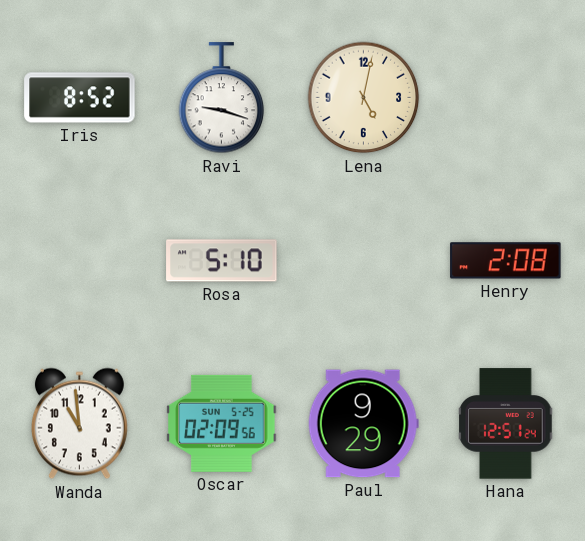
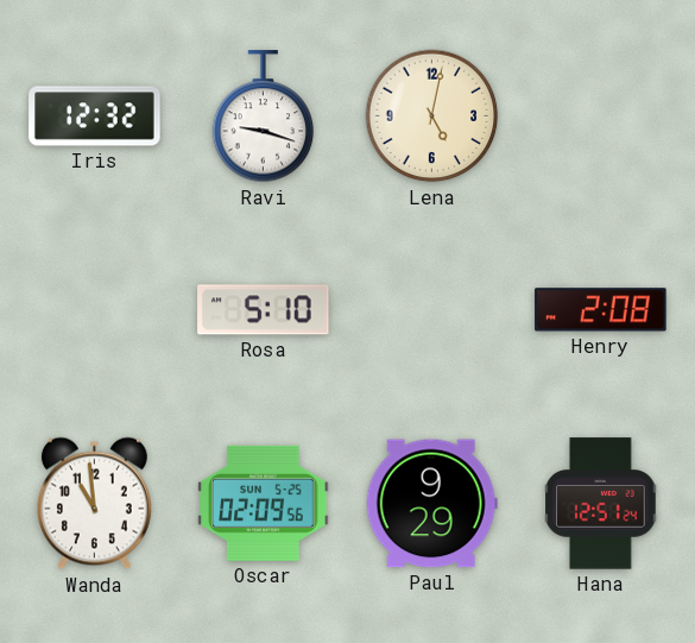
Iris: 8:52 -> 12:32 (95, 116)
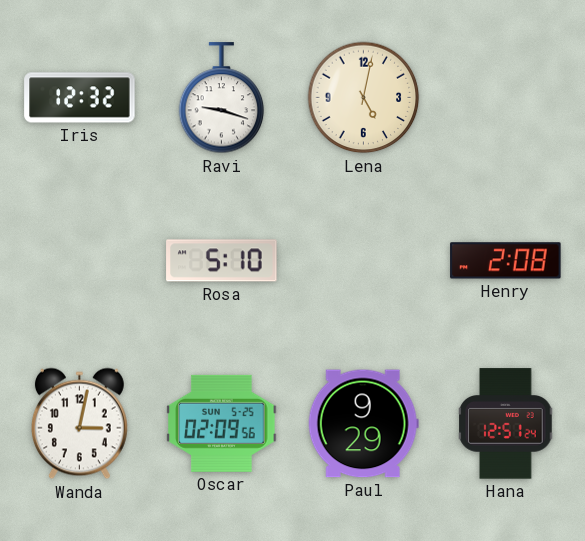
Wanda: 10:59 -> 3:02 (79, 424)
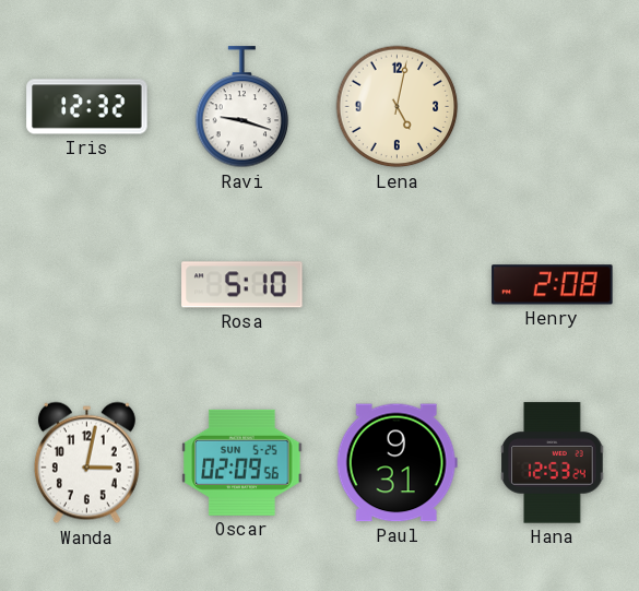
Paul: 9:29 -> 9:31 (397, 463)
Hana: 12:51 -> 12:53 (553, 463)
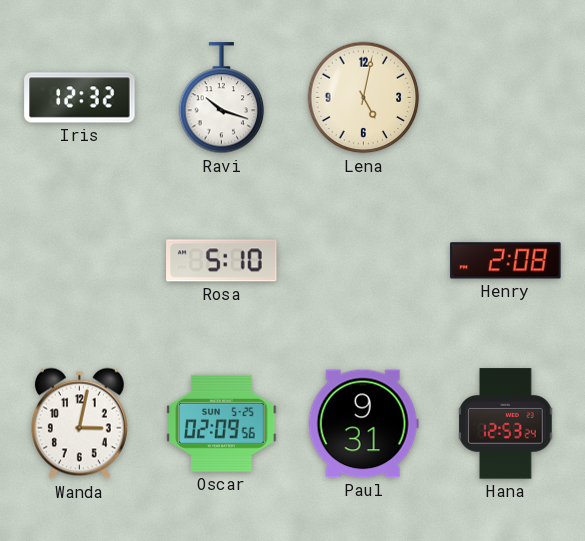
Ravi: 9:18 -> 10:18 (222, 98)
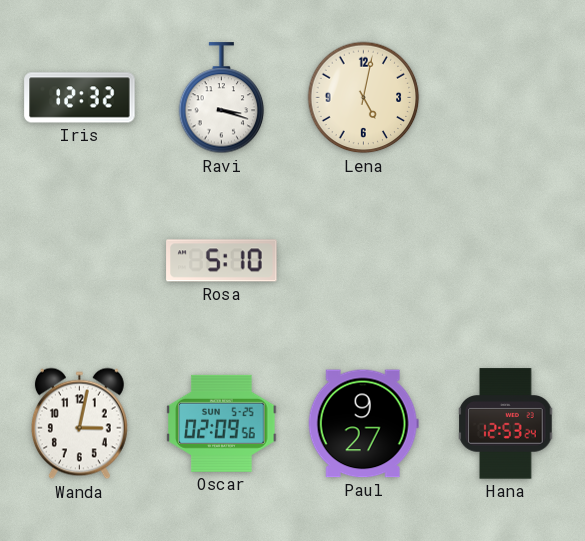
Ravi: 10:18 -> 3:18 (222, 98)
Henry: 2:08 -> none (506, 261)
Paul: 9:31 -> 9:27 (363, 424)
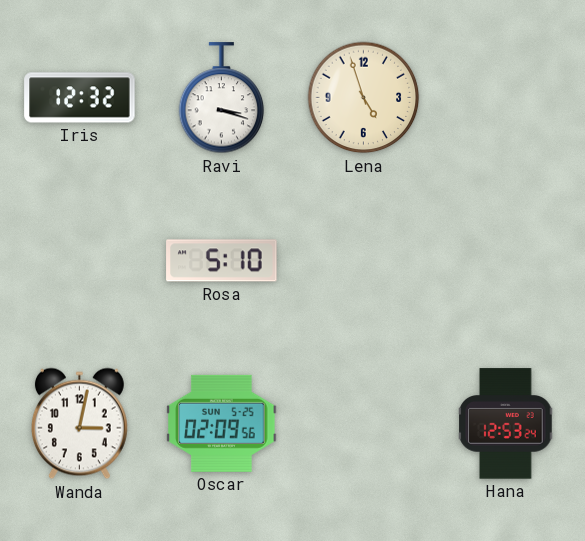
Lena: 5:02 -> 4:57 (364, 98)
Paul: 9:27 -> none (363, 424)
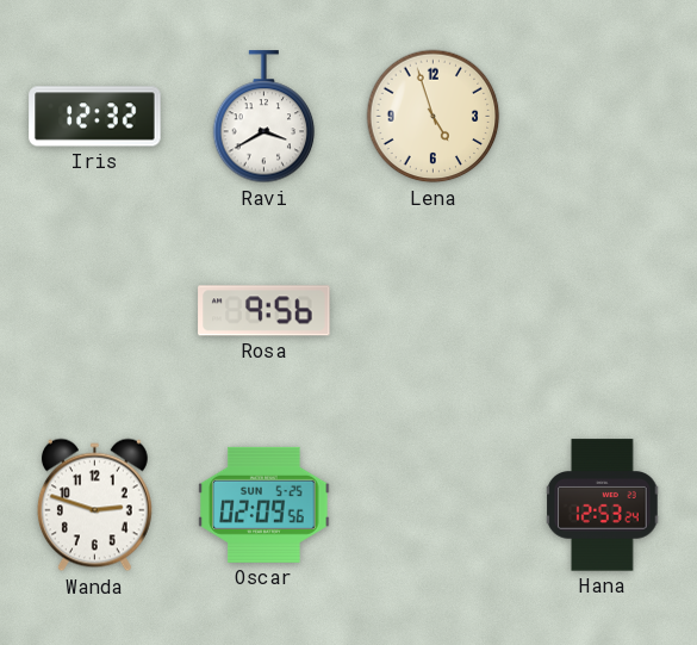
Ravi: 3:18 -> 3:40 (265, 117)
Rosa: 5:10 -> 9:56 (265, 311)
Wanda: 3:02 -> 2:48 (94, 506)
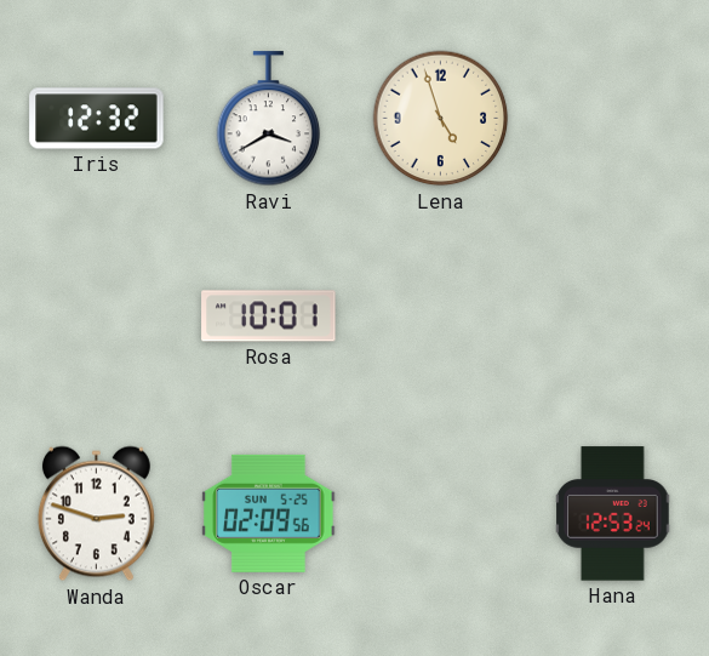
Rosa: 9:56 -> 10:01 (269, 316)
